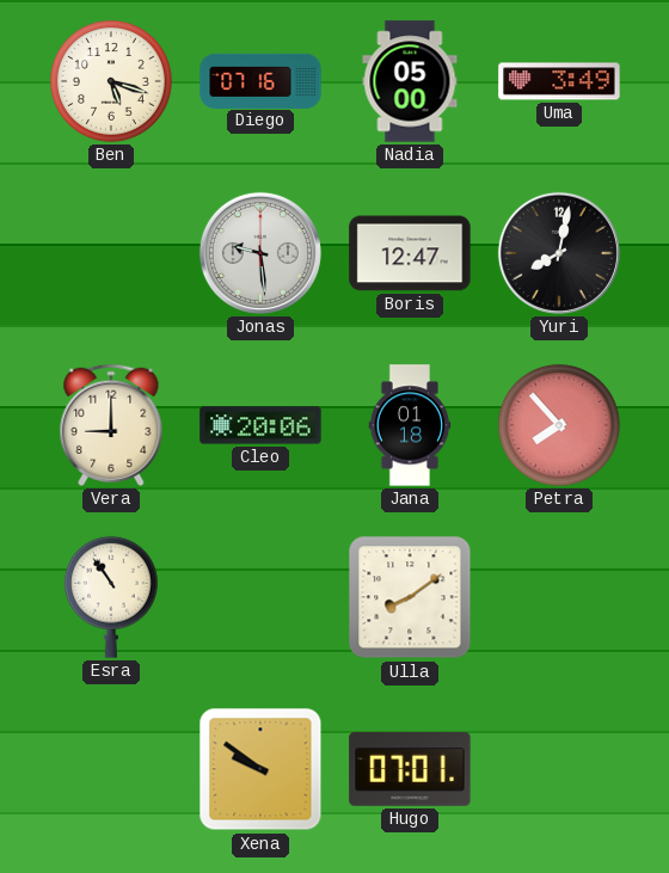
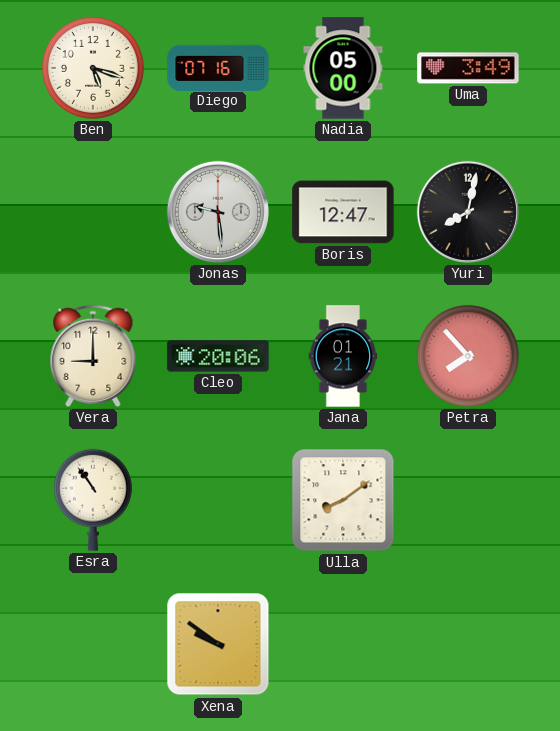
Jana: 01:18 -> 01:21 (343, 356)
Hugo: 07:01 -> none (410, 769)
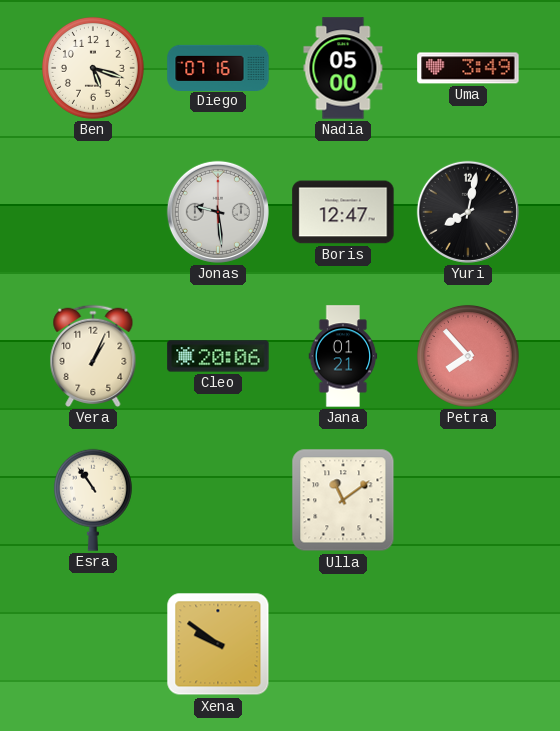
Vera: 9:00 -> 1:04 (93, 356)
Ulla: 8:09 -> 11:09 (343, 500)
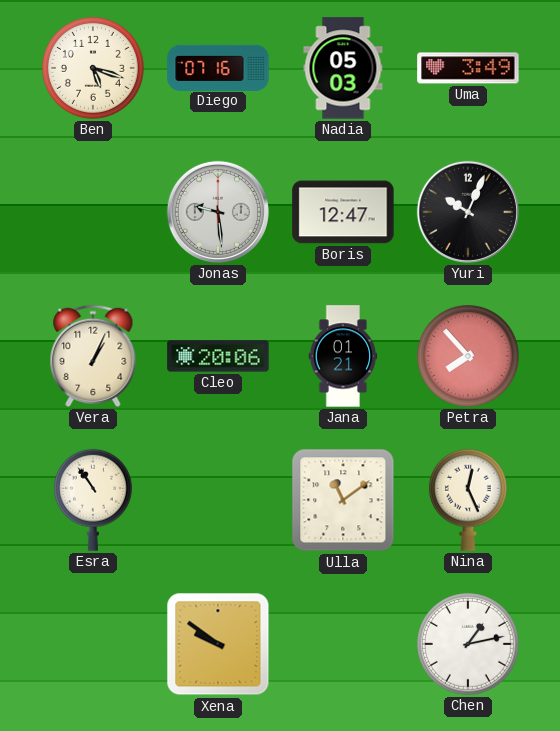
Nadia: 05:00 -> 05:03 (343, 68)
Yuri: 8:02 -> 10:04 (468, 212)
Nina: none -> 12:26 (468, 500)
Chen: none -> 1:13 (468, 644)
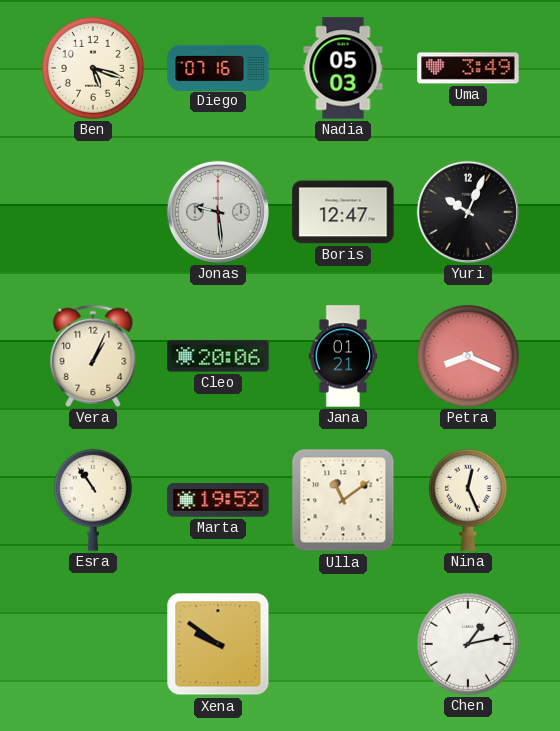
Petra: 7:53 -> 8:19 (468, 356)
Marta: none -> 19:52 (218, 501)
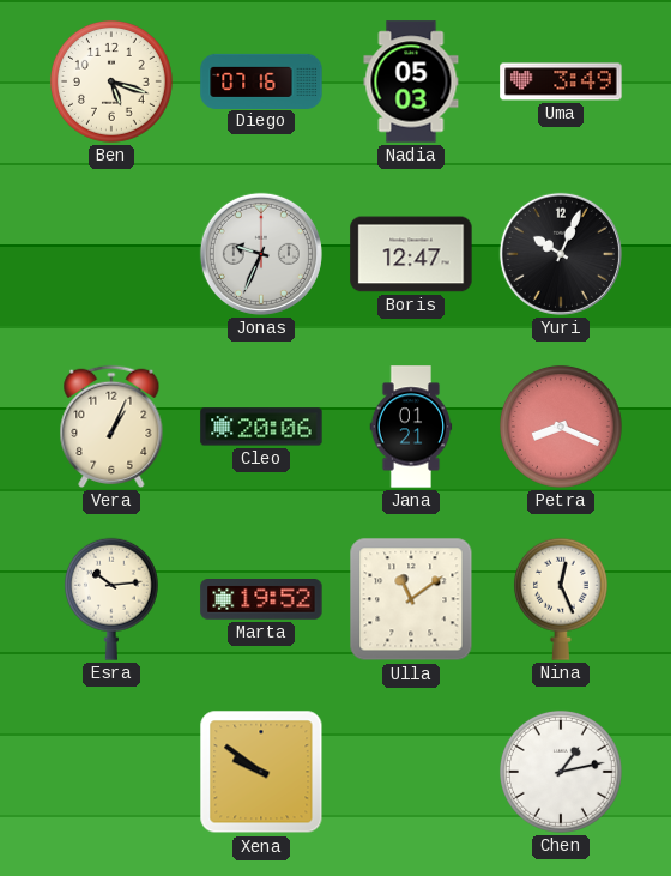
Jonas: 9:29 -> 9:34 (261, 254)
Esra: 10:54 -> 10:14 (111, 599)
